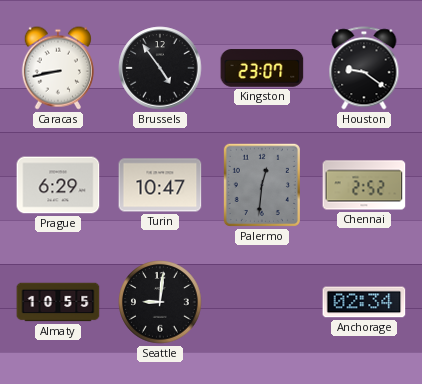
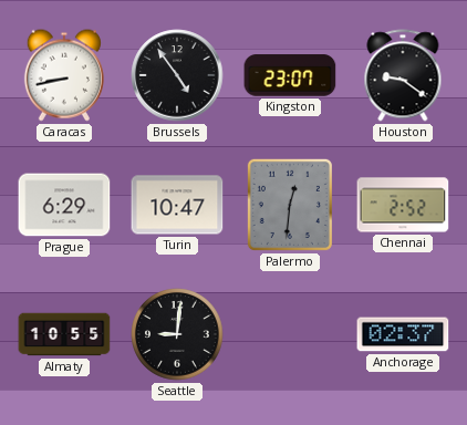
Anchorage: 02:34 -> 02:37 (403, 334)
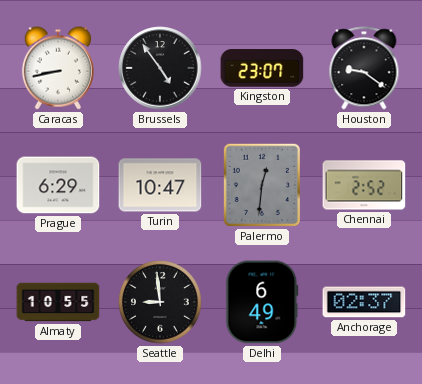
Seattle: 9:01 -> 8:59 (160, 302)
Delhi: none -> 6:49 (262, 302)
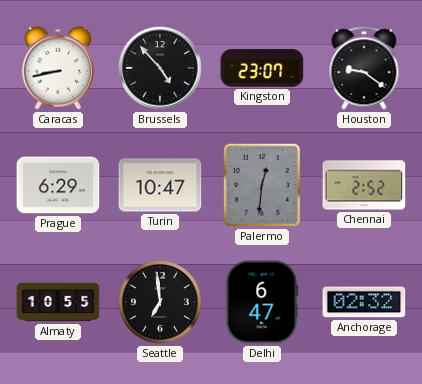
Brussels: 4:54 -> 4:53 (160, 68)
Seattle: 8:59 -> 6:59 (160, 302)
Delhi: 6:49 -> 6:47 (262, 302)
Anchorage: 02:37 -> 02:32 (364, 302)
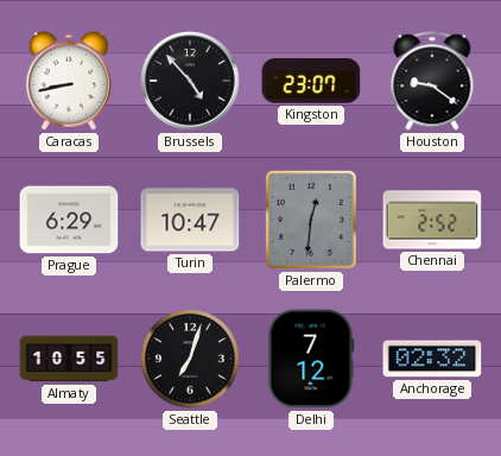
Seattle: 6:59 -> 7:03 (190, 359)
Delhi: 6:47 -> 7:12 (311, 359)
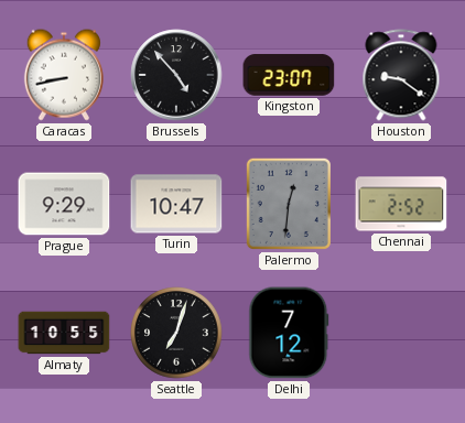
Prague: 6:29 -> 9:29 (64, 204)
Anchorage: 02:32 -> none (432, 359)
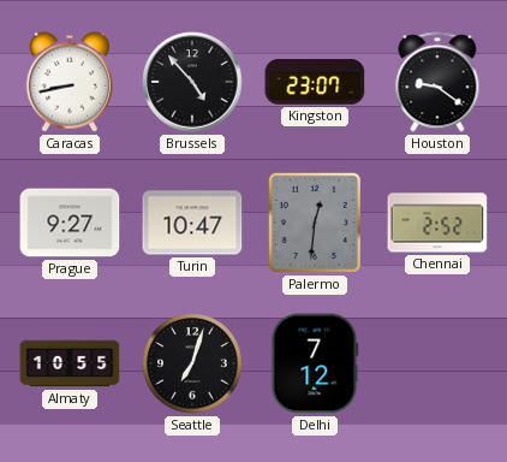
Prague: 9:29 -> 9:27 (70, 223)
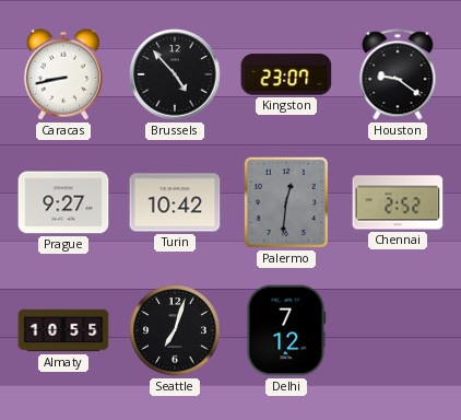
Turin: 10:47 -> 10:42 (175, 202)
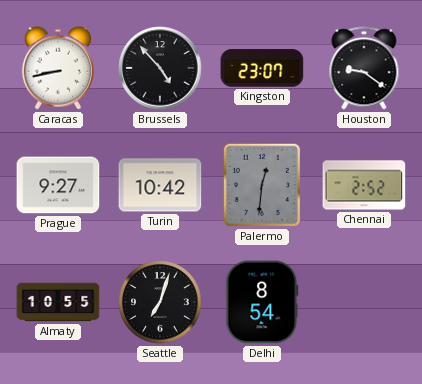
Delhi: 7:12 -> 8:54 (262, 302)
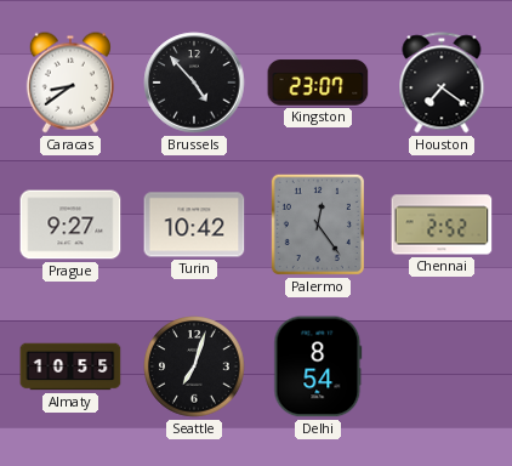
Caracas: 8:43 -> 8:39 (70, 83)
Houston: 9:21 -> 7:21 (442, 83)
Palermo: 12:31 -> 12:24 (318, 225)
